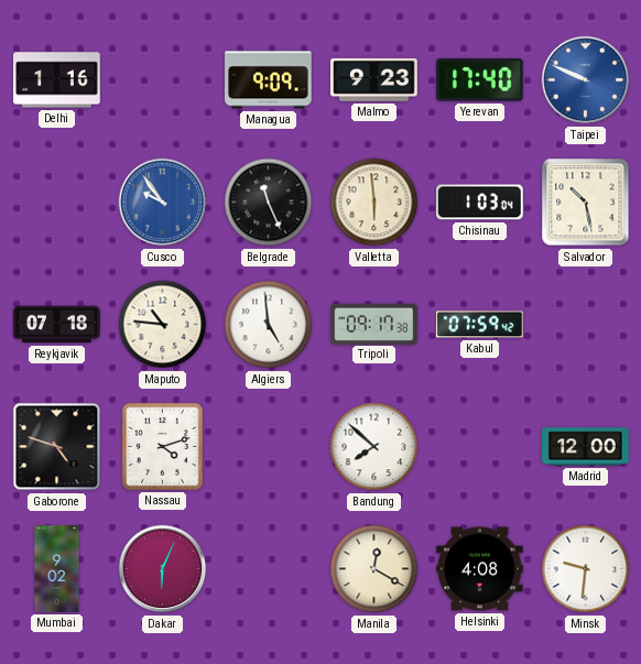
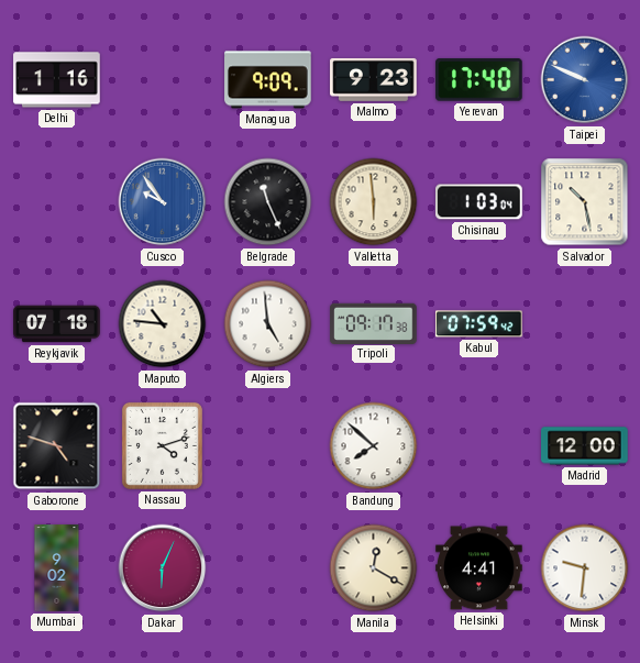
Helsinki: 4:08 -> 4:41 (479, 568)
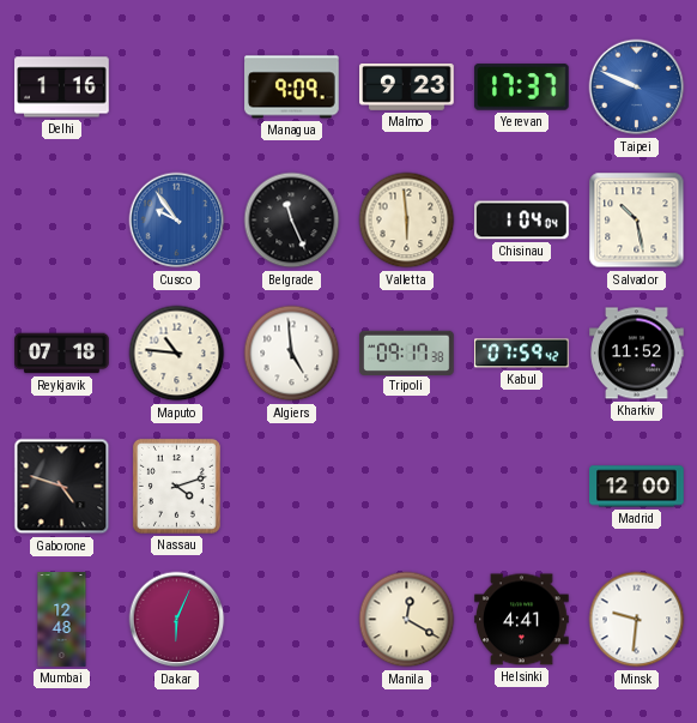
Yerevan: 17:40 -> 17:37 (522, 88)
Chisinau: 1:03 -> 1:04 (522, 221)
Kharkiv: none -> 11:52 (637, 354)
Bandung: 7:52 -> none (374, 446)
Mumbai: 9:02 -> 12:48 (62, 620)
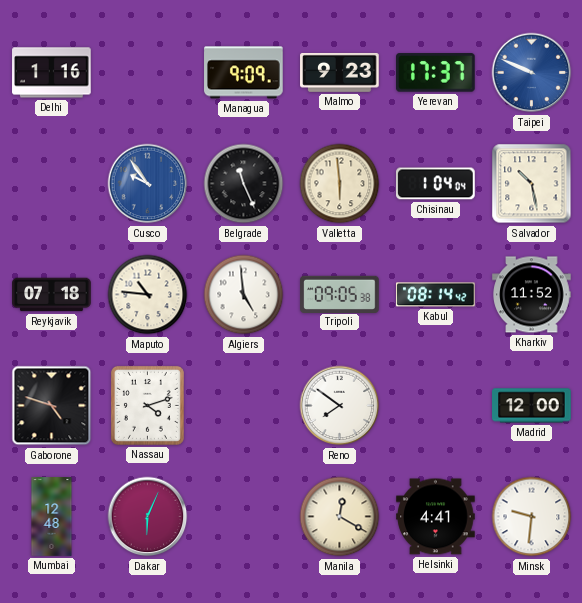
Tripoli: 09:17 -> 09:05 (340, 294)
Kabul: 07:59 -> 08:14 (436, 295)
Reno: none -> 7:51 (340, 406)
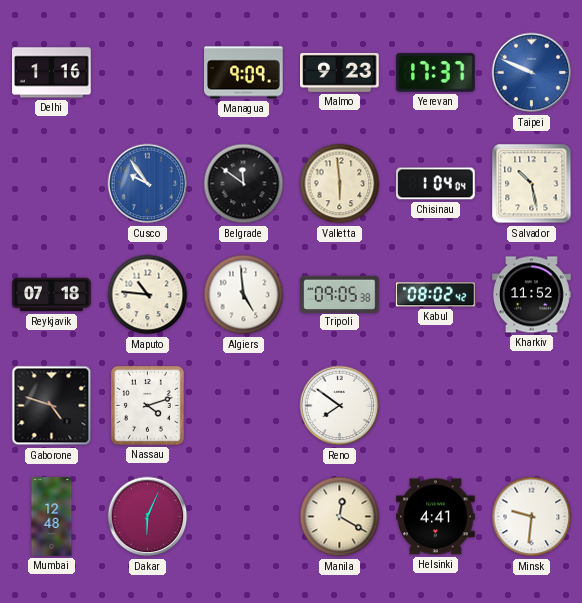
Belgrade: 11:26 -> 11:51 (244, 184)
Kabul: 08:14 -> 08:02 (436, 295)
Madrid: 12:00 -> none (532, 406)
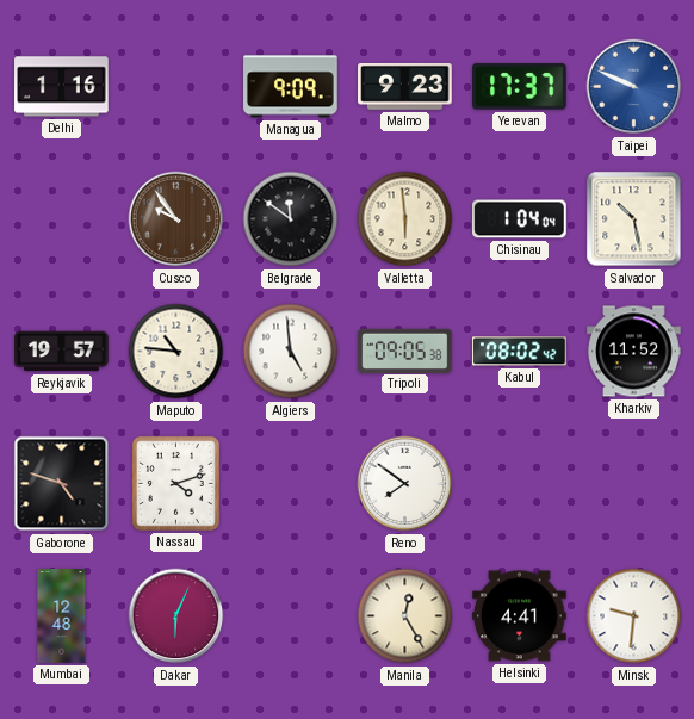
Cusco dial: blue -> brown (176, 219)
Reykjavik: 07:18 -> 19:57 (62, 352)
Manila: 12:20 -> 12:25 (405, 616)
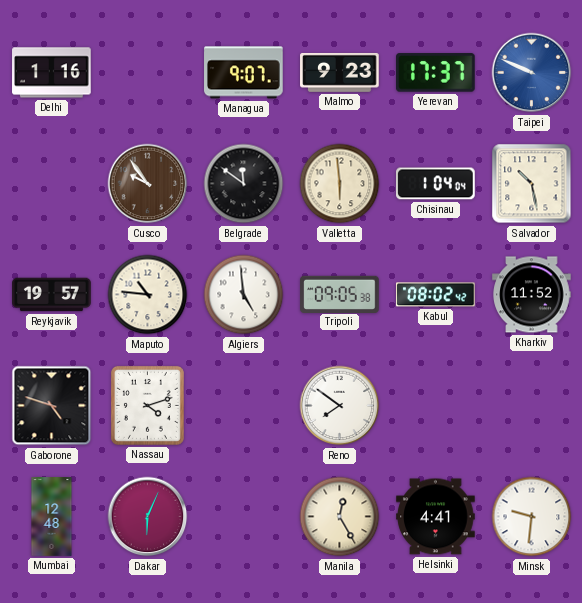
Managua: 9:09 -> 9:07 (244, 73)
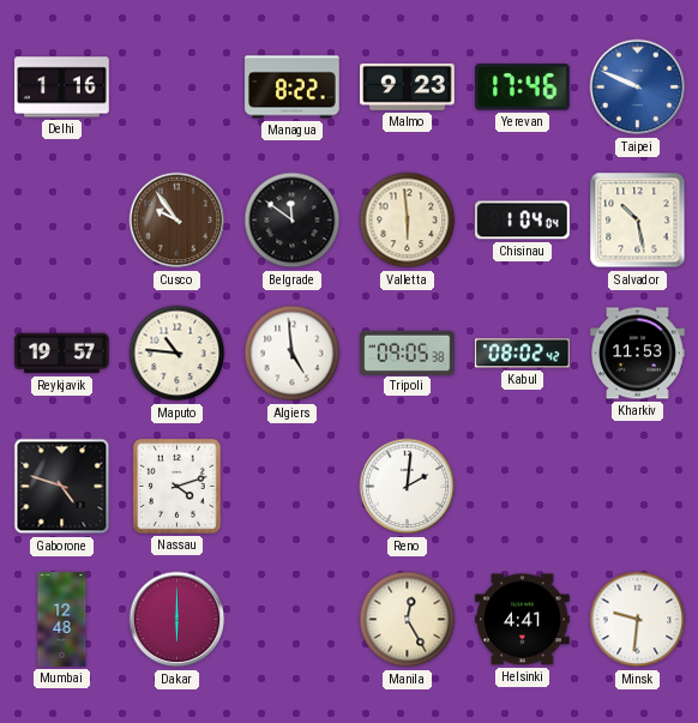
Managua: 9:07 -> 8:22 (293, 88)
Yerevan: 17:37 -> 17:46 (523, 88)
Kharkiv: 11:52 -> 11:53 (638, 354)
Reno: 7:51 -> 2:01 (408, 487)
Dakar: 6:04 -> 6:00 (177, 620)
